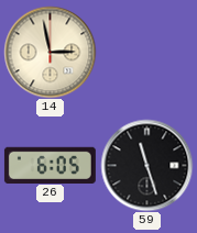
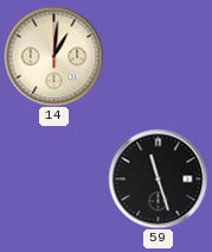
14: 2:58 -> 1:01 (53, 56)
26: 6:05 -> none (50, 165)
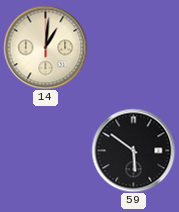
59: 11:27 -> 5:51 (133, 150)
